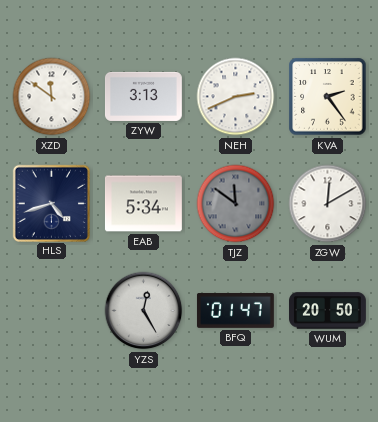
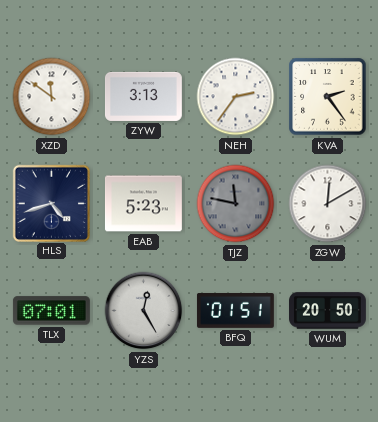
NEH: 2:41 -> 2:36 (236, 97)
EAB: 5:34 -> 5:23 (143, 204)
TJZ: 11:51 -> 11:47 (236, 204)
TLX: none -> 07:01 (51, 311)
BFQ: 01:47 -> 01:51 (235, 311)
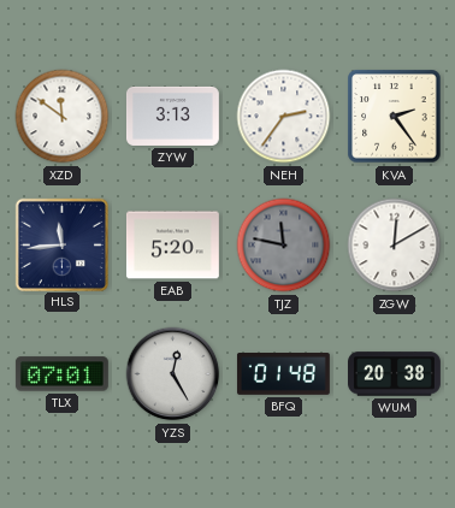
HLS: 4:42 -> 11:44 (61, 244)
EAB: 5:23 -> 5:20 (172, 246)
BFQ: 01:51 -> 01:48 (283, 374)
WUM: 20:50 -> 20:38 (395, 374)
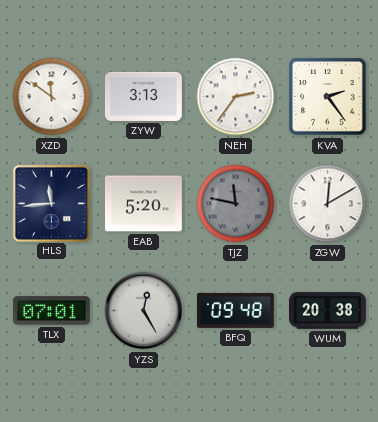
BFQ: 01:48 -> 09:48 (235, 311)
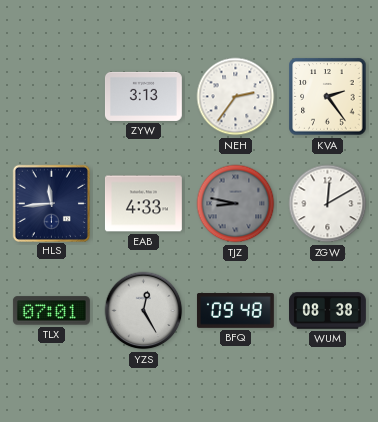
XZD: 11:51 -> none (52, 97)
EAB: 5:20 -> 4:33 (143, 204)
TJZ: 11:47 -> 8:47 (236, 204)
WUM: 20:38 -> 08:38 (328, 311)
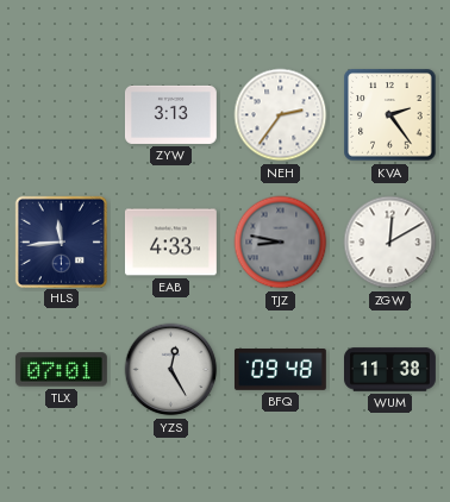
WUM: 08:38 -> 11:38 (390, 370)
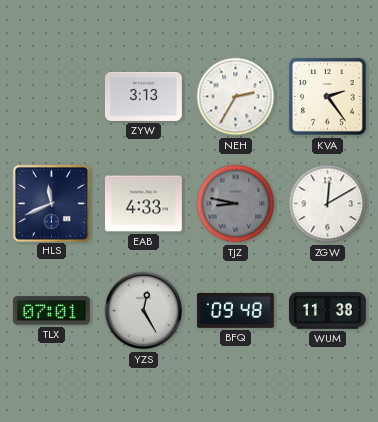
NEH: 2:36 -> 2:35 (236, 97)
HLS: 11:44 -> 11:41 (51, 203)
